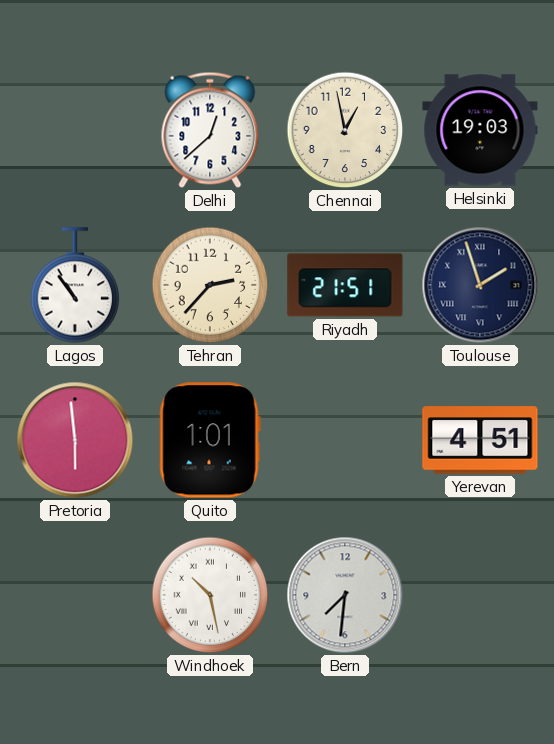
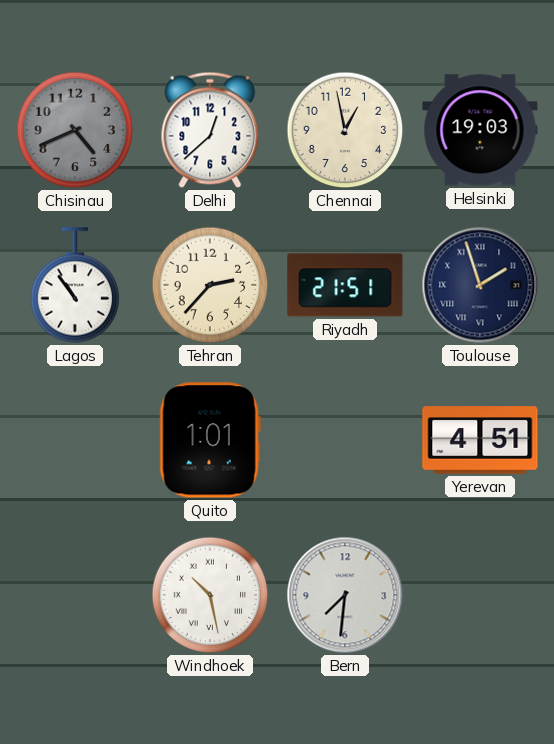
Chisinau: none -> 4:41 (75, 130)
Pretoria: 5:59 -> none (75, 440)
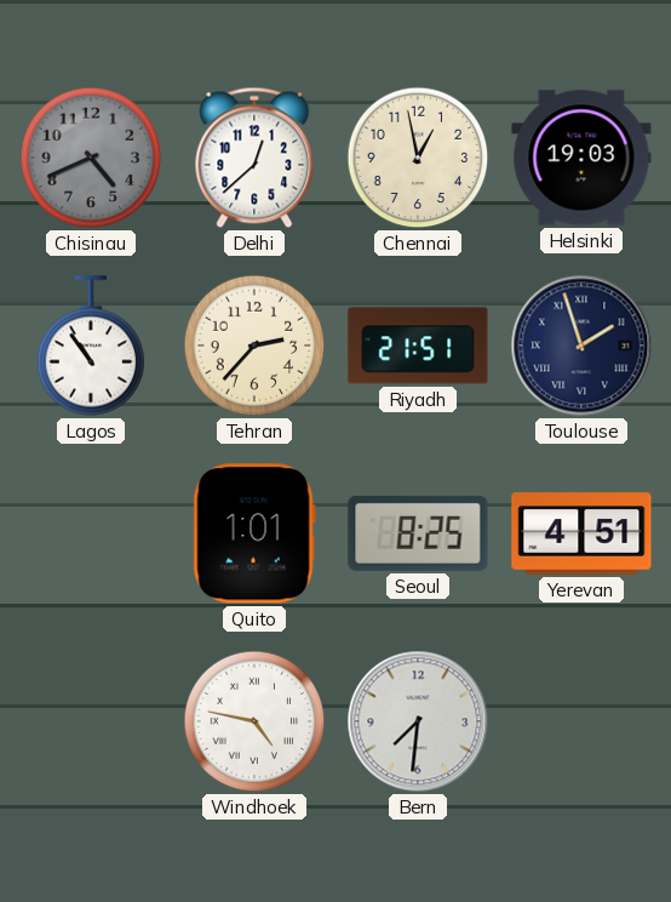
Seoul: none -> 8:25 (418, 533)
Windhoek: 10:28 -> 4:47 (254, 721)
